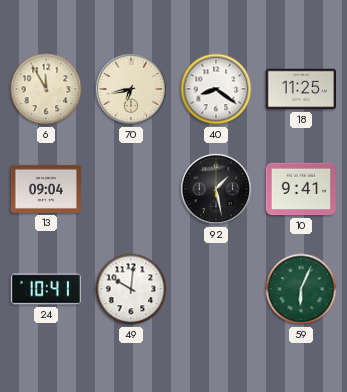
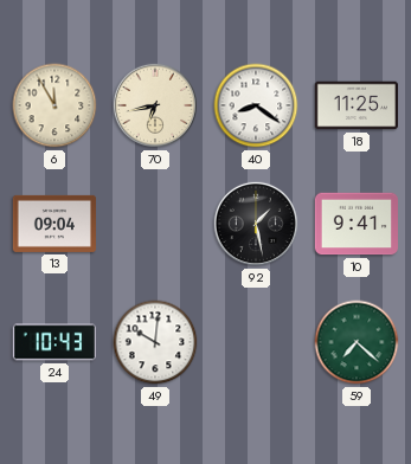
24: 10:41 -> 10:43 (53, 342)
59: 6:04 -> 7:22 (357, 342)
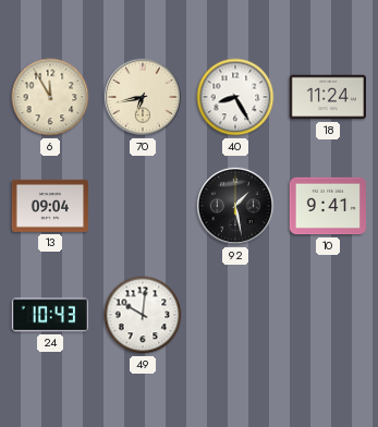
40: 8:21 -> 8:25 (235, 97)
18: 11:25 -> 11:24 (327, 97)
59: 7:22 -> none (357, 342)
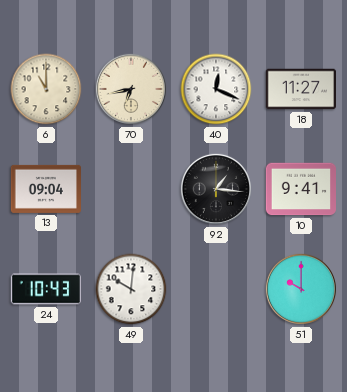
6: 11:55 -> 11:00 (46, 89)
40: 8:25 -> 12:19 (216, 89)
18: 11:24 -> 11:27 (300, 89)
92: 1:28 -> 1:16 (216, 189)
51: none -> 10:00 (301, 289)
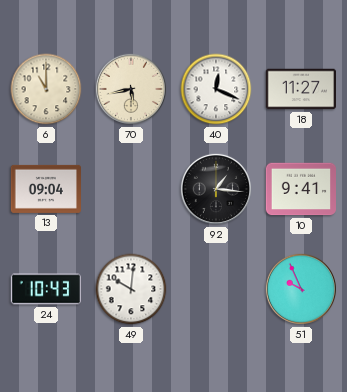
70: 6:43 -> 5:43 (131, 89)
51: 10:00 -> 9:56 (301, 289)
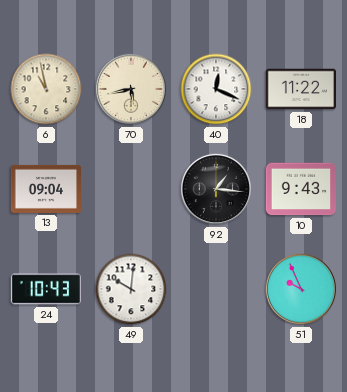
6: 11:00 -> 10:58 (46, 89)
18: 11:27 -> 11:22 (300, 89)
10: 9:41 -> 9:43 (300, 189)
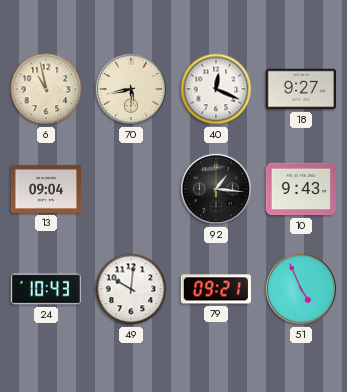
18: 11:22 -> 9:27 (300, 89)
79: none -> 09:21 (216, 289)
51: 9:56 -> 4:56 (301, 289)
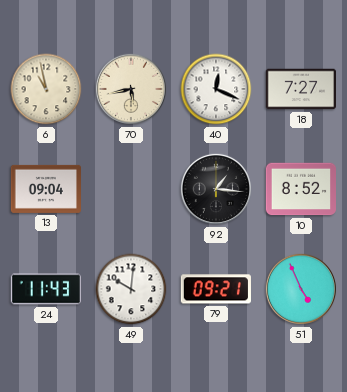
18: 9:27 -> 7:27 (300, 89)
10: 9:43 -> 8:52 (300, 189)
24: 10:43 -> 11:43 (45, 289)
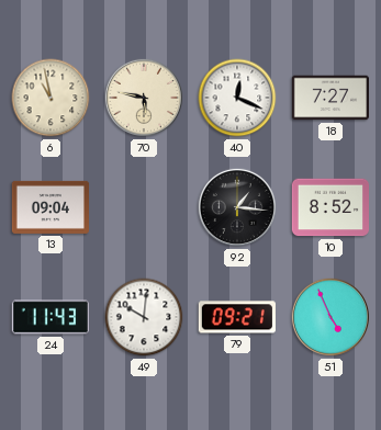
70: 5:43 -> 5:47 (144, 98)
